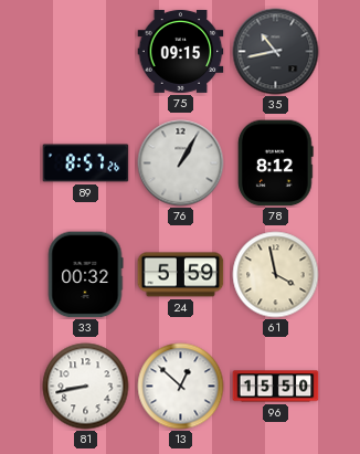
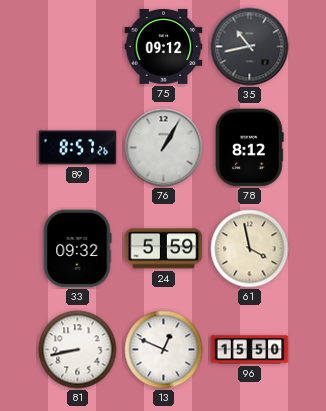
75: 09:15 -> 09:12 (164, 46)
33: 00:32 -> 09:32 (77, 249)
13: 12:52 -> 12:49 (164, 350)
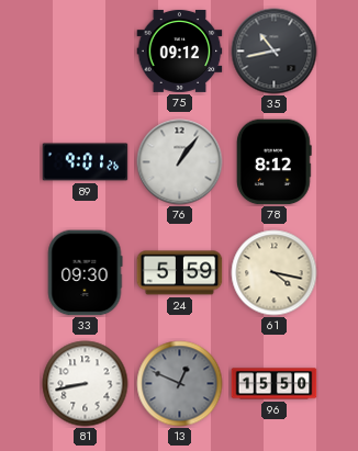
89: 8:57 -> 9:01 (86, 162)
76: 1:05 -> 1:06 (180, 162)
33: 09:32 -> 09:30 (85, 273)
61: 3:58 -> 4:17 (275, 273)
13 dial: white -> grey (180, 384)
